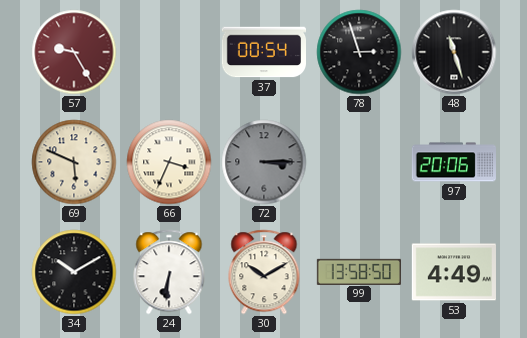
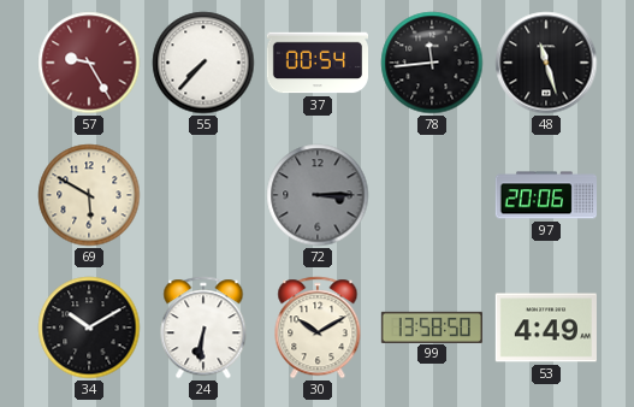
55: none -> 7:37 (203, 63)
78: 2:57 -> 11:44 (432, 63)
69: 5:49 -> 5:50 (89, 195)
66: 3:34 -> none (169, 162)
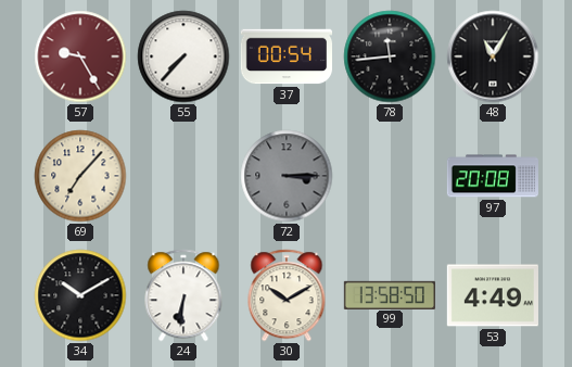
48: 11:27 -> 11:05 (493, 56)
69: 5:50 -> 7:07 (80, 176)
97: 20:06 -> 20:08 (492, 176)
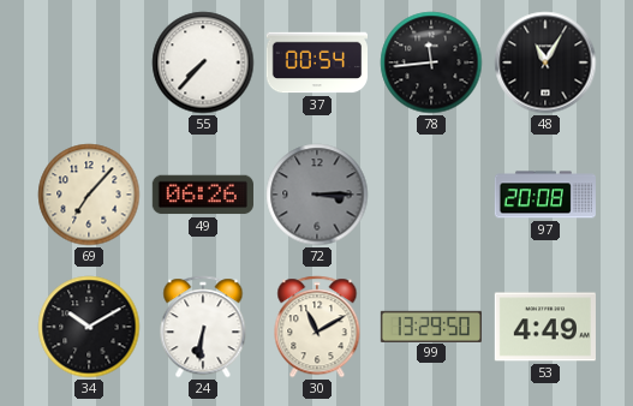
57: 9:25 -> none (80, 56)
49: none -> 06:26 (203, 195)
30: 10:10 -> 11:10 (317, 327)
99: 13:58 -> 13:29 (430, 326)
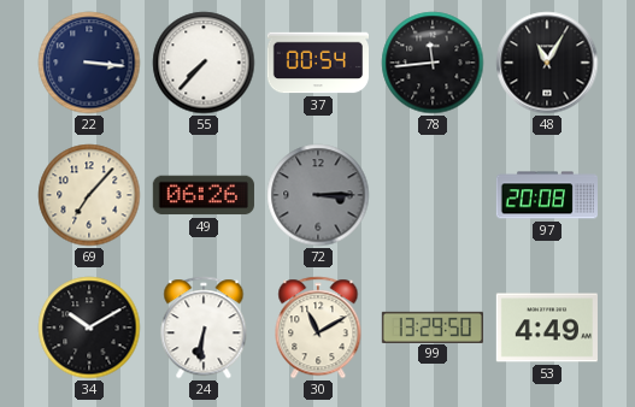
22: none -> 3:16 (89, 63)
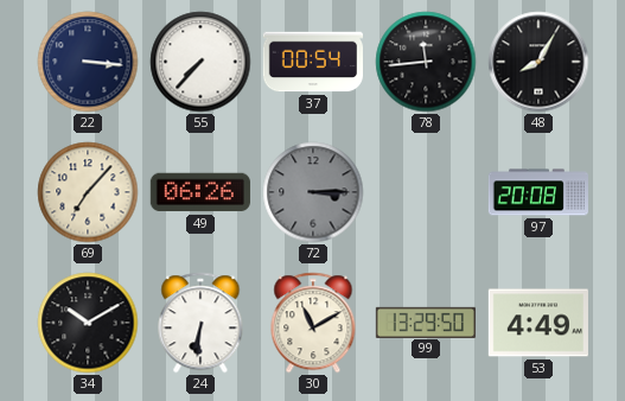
48: 11:05 -> 8:05 (538, 62)
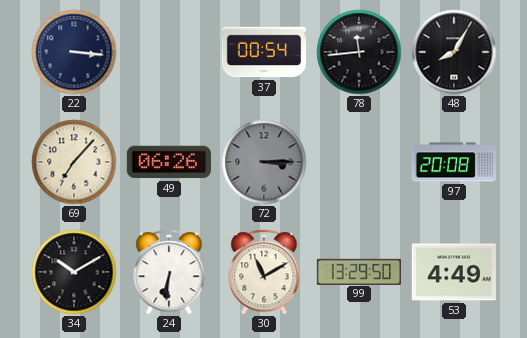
55: 7:37 -> none (200, 62)
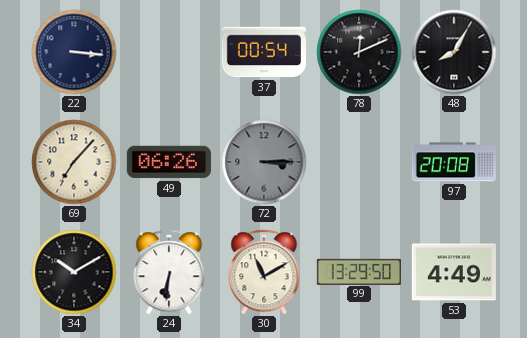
78: 11:44 -> 12:11 (359, 52)
